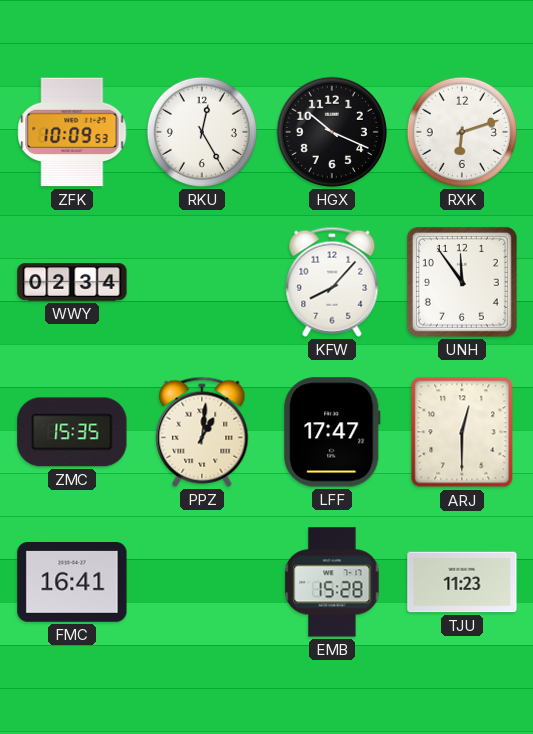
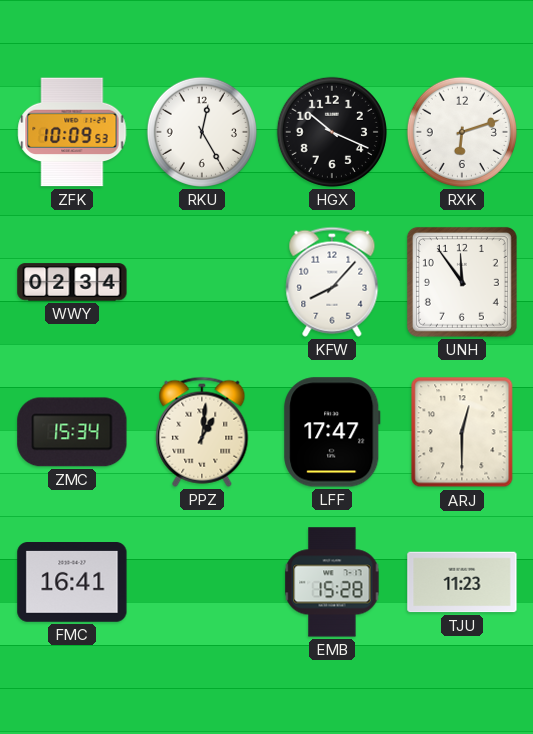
ZMC: 15:35 -> 15:34 (72, 432)
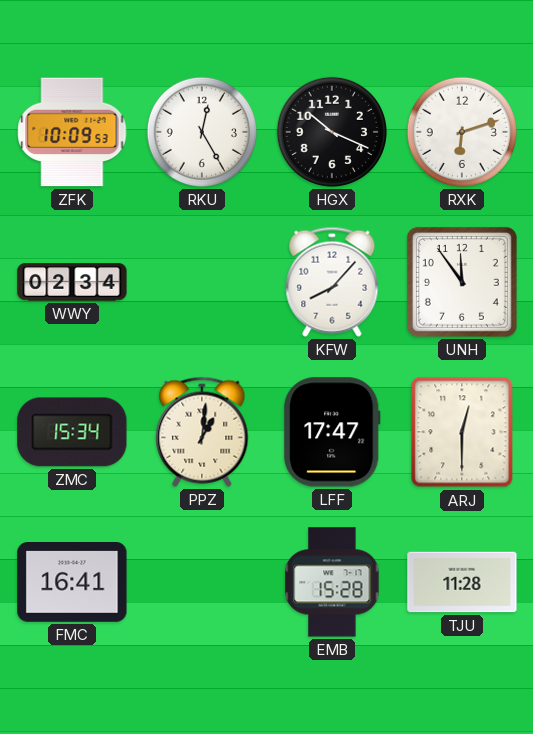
TJU: 11:23 -> 11:28 (462, 582)
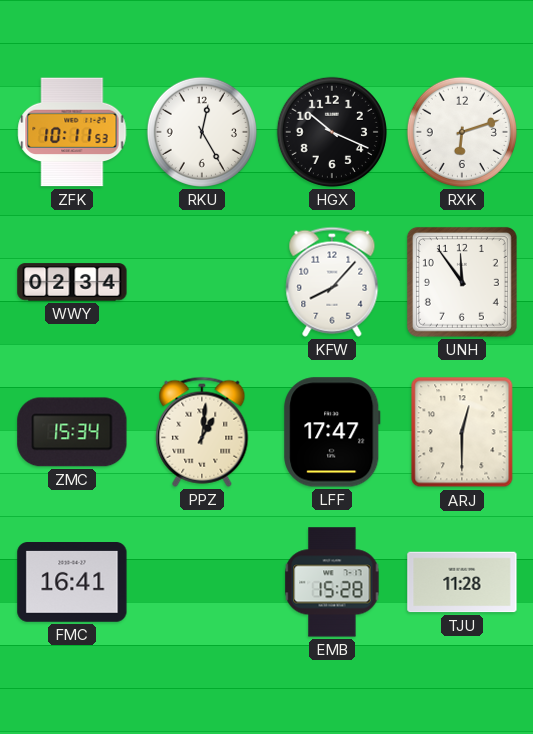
ZFK: 10:09 -> 10:11 (72, 132)
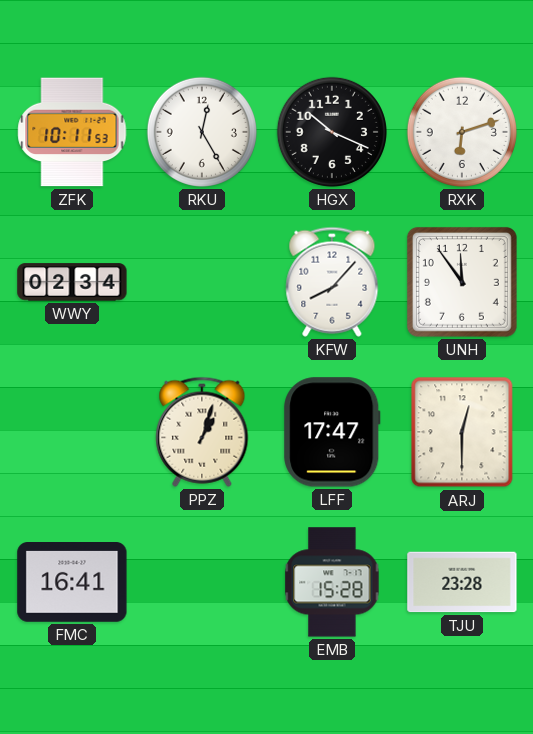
ZMC: 15:34 -> none (72, 432)
PPZ: 1:01 -> 1:03 (202, 432)
TJU: 11:28 -> 23:28 (462, 582)
